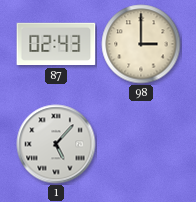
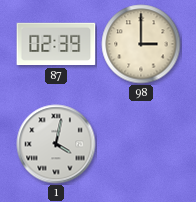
87: 02:43 -> 02:39 (56, 44)
1: 5:07 -> 4:02 (56, 144)
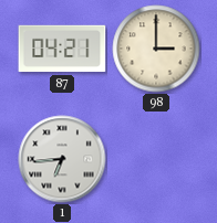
87: 02:39 -> 04:21 (62, 49)
1: 4:02 -> 6:44 (62, 159)
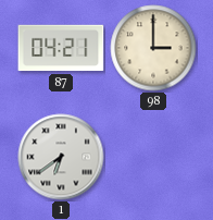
1: 6:44 -> 6:39 (61, 157)
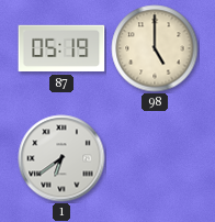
87: 04:21 -> 05:19 (61, 48)
98: 3:00 -> 5:00 (155, 48)
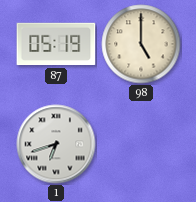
1: 6:39 -> 6:42 (56, 144)
